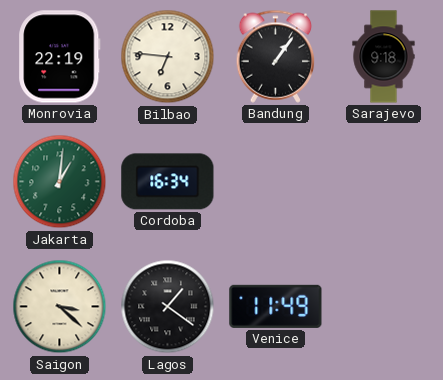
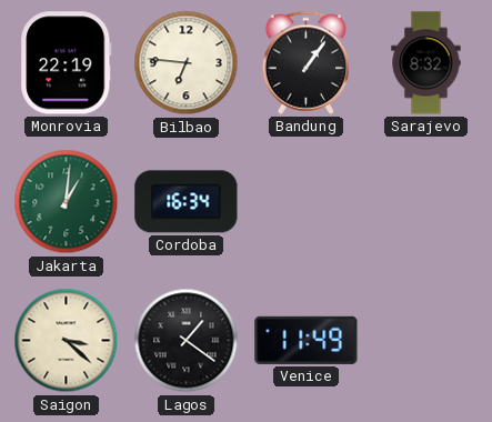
Sarajevo: 9:18 -> 8:32 (426, 63)
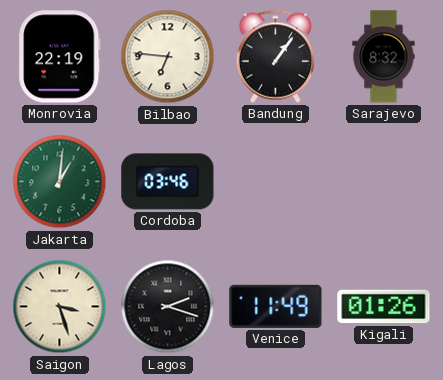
Cordoba: 16:34 -> 03:46 (168, 182)
Saigon: 3:22 -> 3:27 (60, 307)
Lagos: 1:21 -> 2:18 (168, 307)
Kigali: none -> 01:26 (384, 307)
